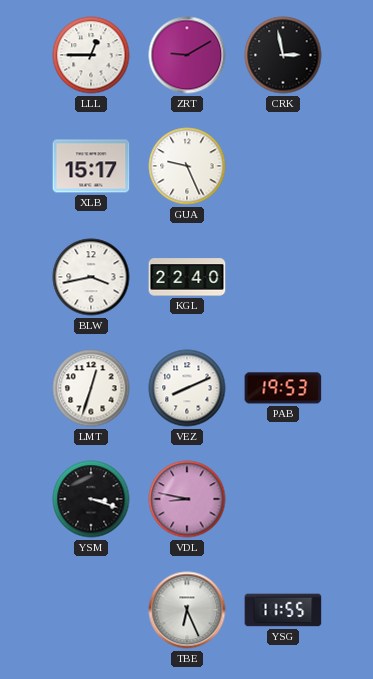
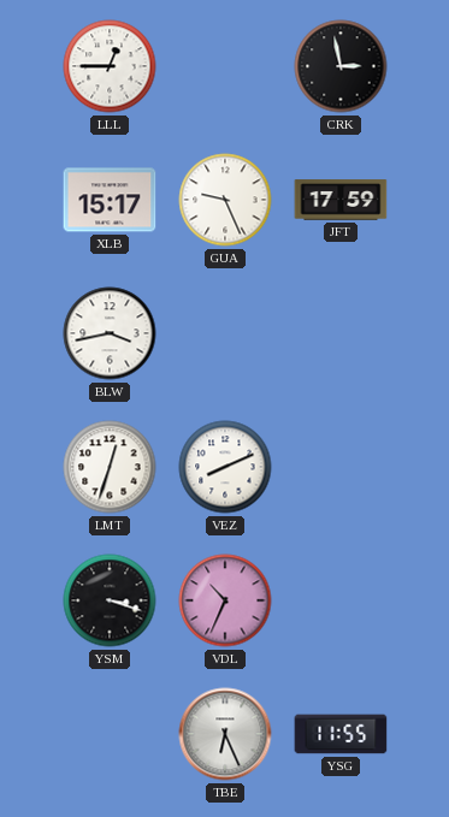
ZRT: 9:10 -> none (187, 55)
JFT: none -> 17:59 (341, 200)
KGL: 22:40 -> none (187, 277)
PAB: 19:53 -> none (283, 388)
VDL: 8:47 -> 10:34 (225, 600)
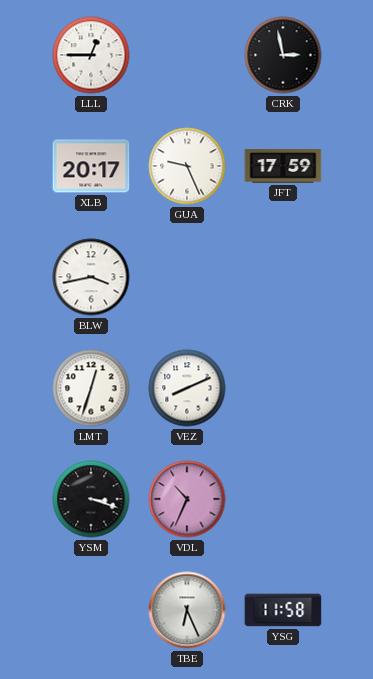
XLB: 15:17 -> 20:17 (91, 166)
YSG: 11:55 -> 11:58 (283, 610)
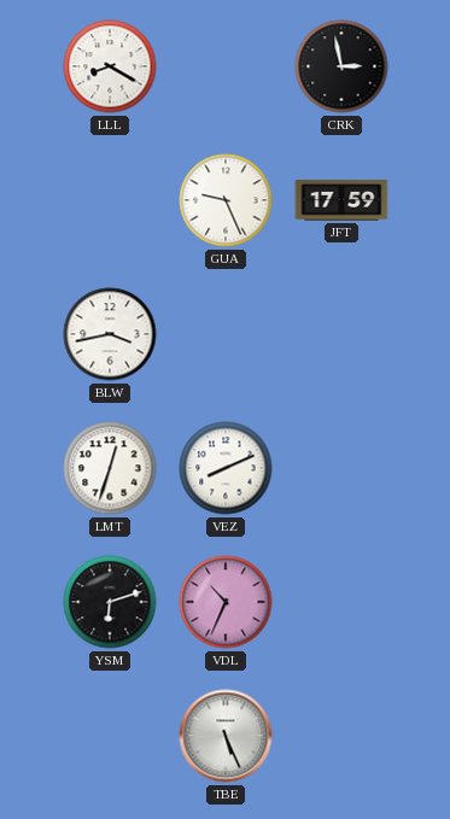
LLL: 12:45 -> 8:20 (110, 66)
XLB: 20:17 -> none (91, 166)
YSM: 3:18 -> 6:12 (110, 602)
TBE: 6:26 -> 5:26 (226, 736)
YSG: 11:58 -> none (283, 610)
